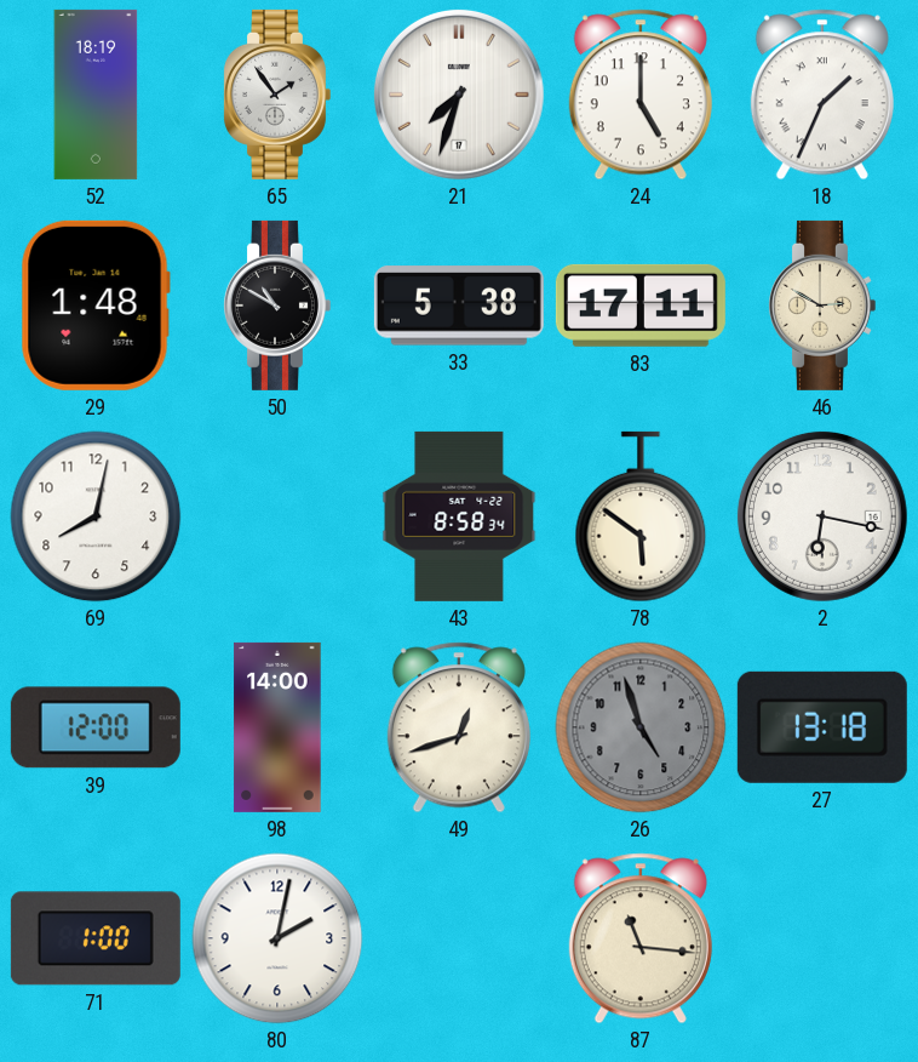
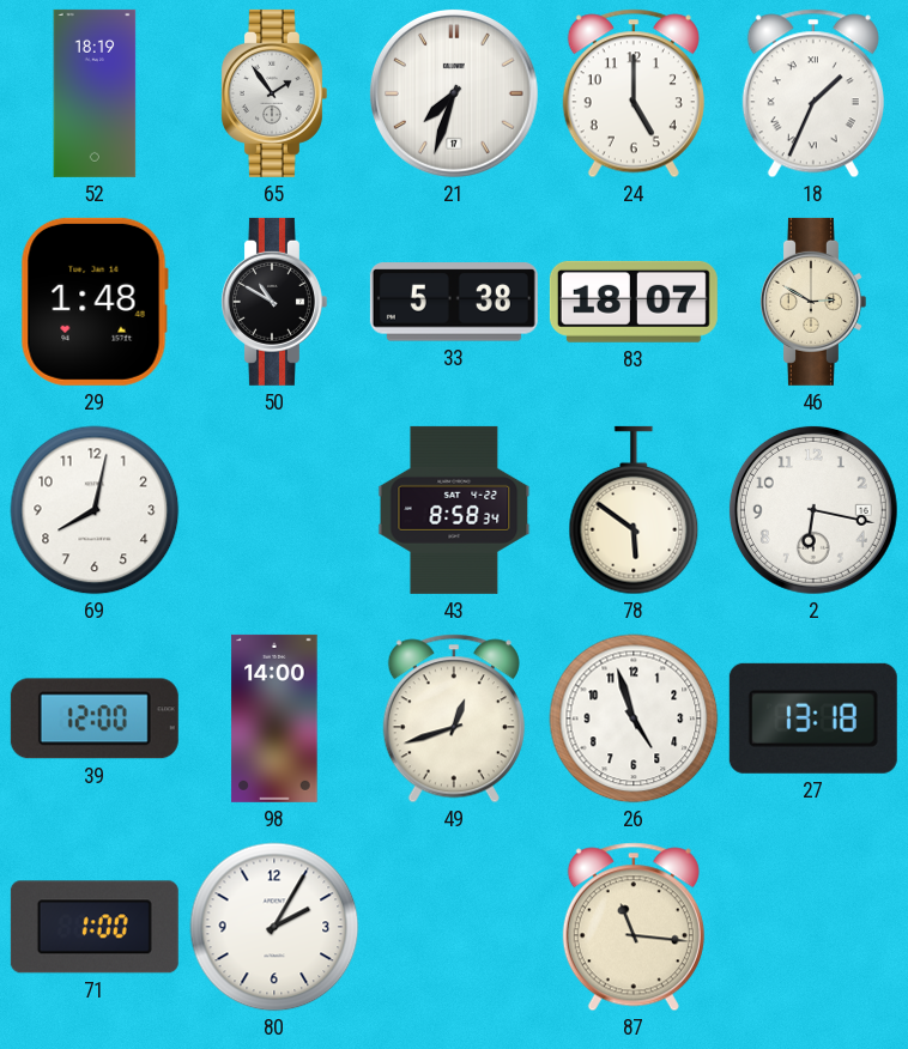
83: 17:11 -> 18:07 (634, 302)
26 dial: grey -> white (634, 718)
80: 2:02 -> 2:05 (274, 927)
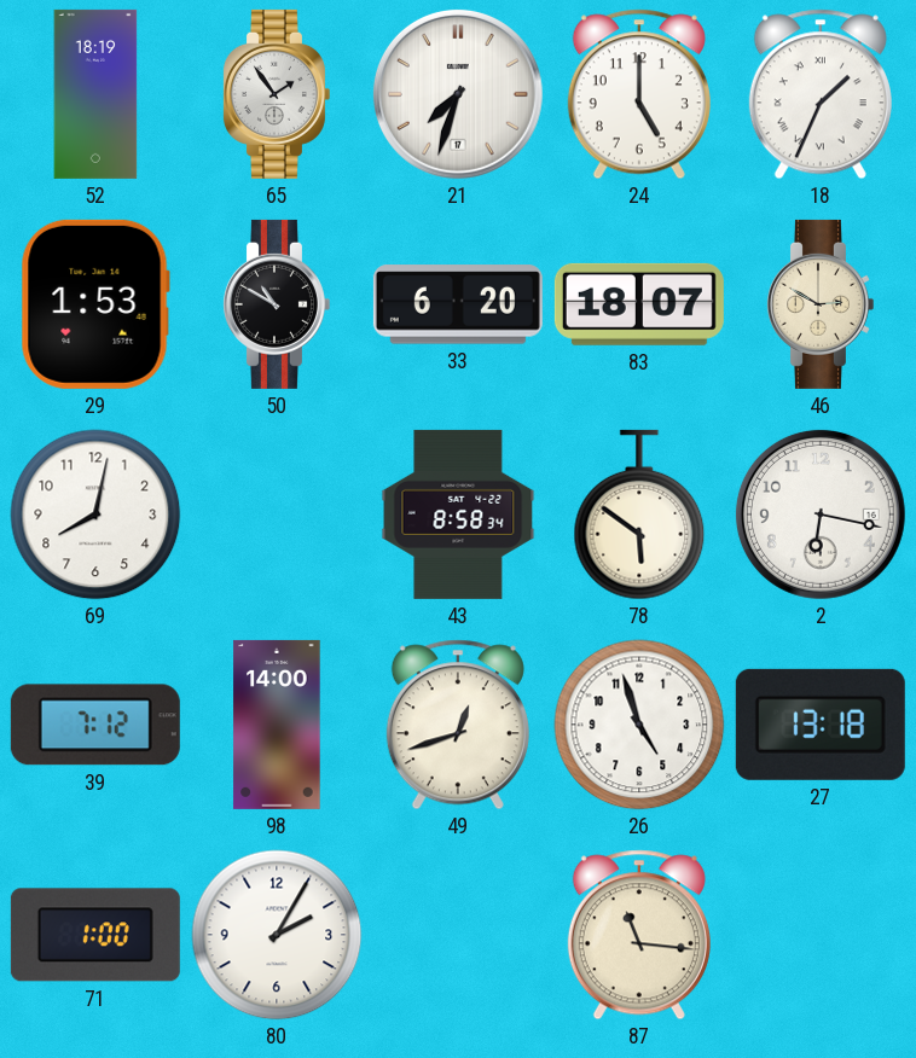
29: 1:48 -> 1:53 (95, 304)
33: 5:38 -> 6:20 (458, 304)
39: 12:00 -> 7:12 (95, 725)
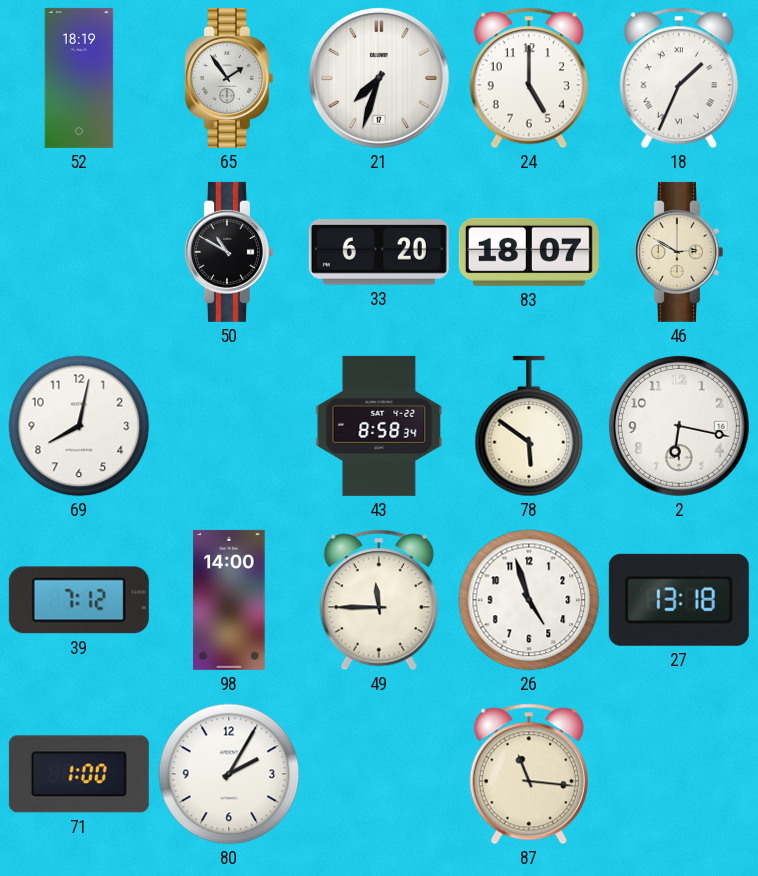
29: 1:53 -> none (95, 304)
49: 12:42 -> 11:45 (379, 600)
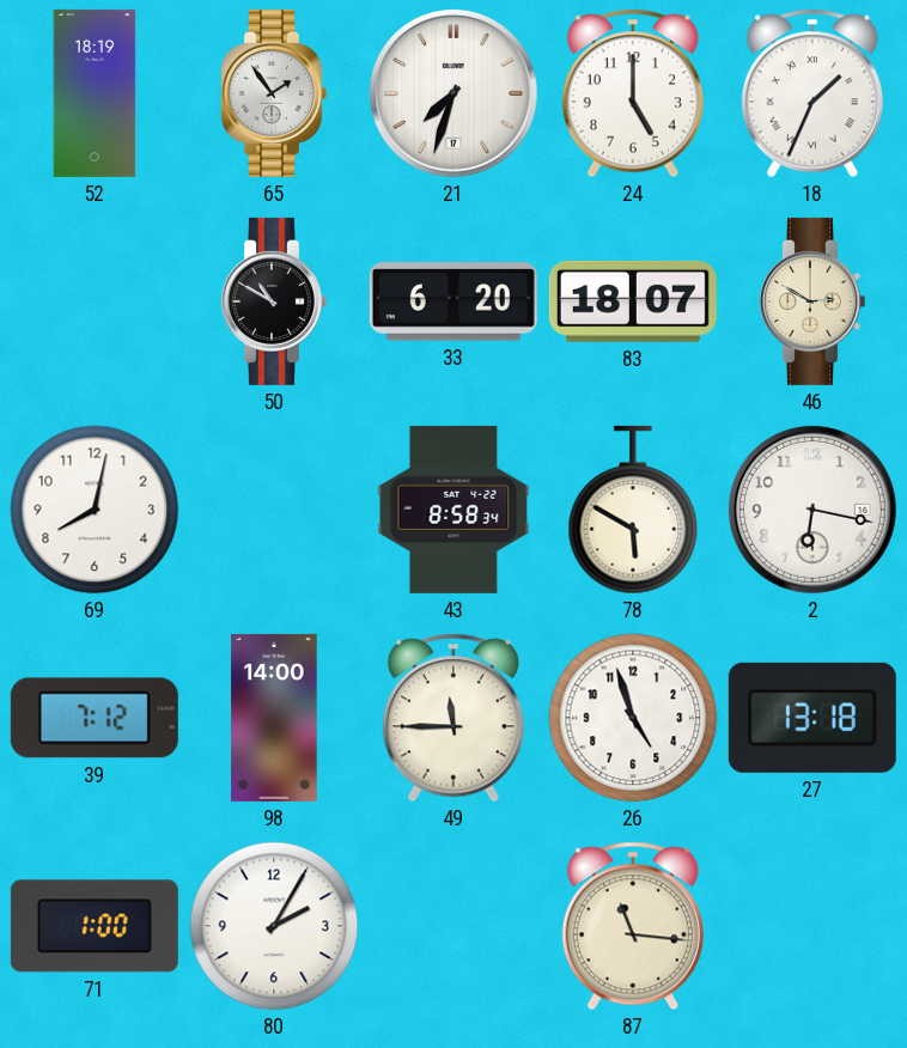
78: 5:51 -> 5:50 (633, 510)
